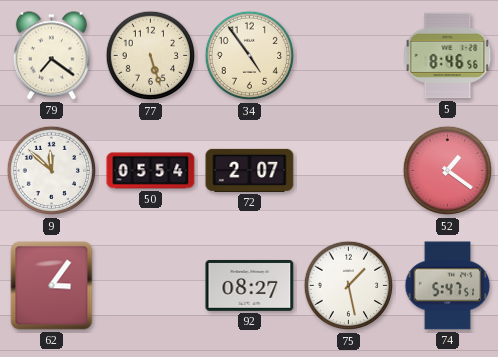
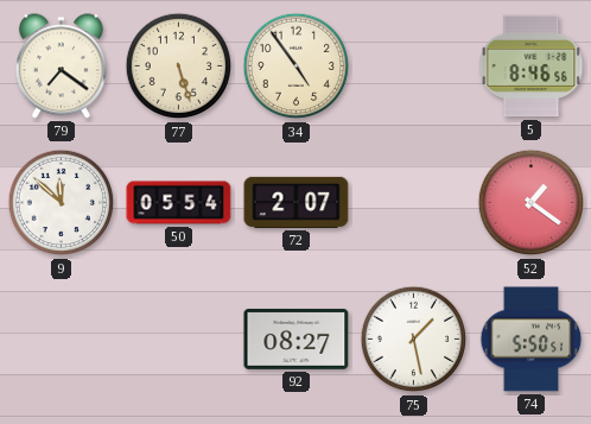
62: 3:06 -> none (52, 286)
74: 5:47 -> 5:50 (532, 340)
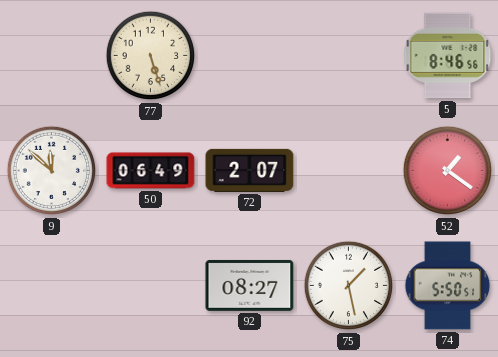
79: 7:21 -> none (61, 67)
34: 4:54 -> none (297, 67)
50: 05:54 -> 06:49 (151, 171)
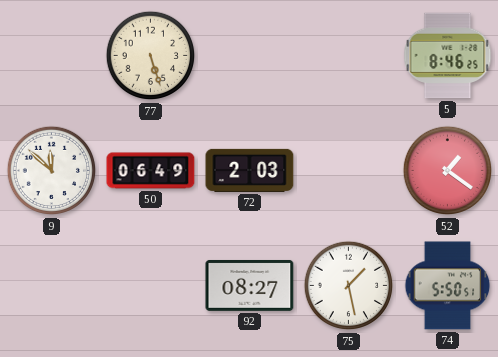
5: 8:46:56 -> 8:46:25 (448, 56)
72: 2:07 -> 2:03 (250, 170)
